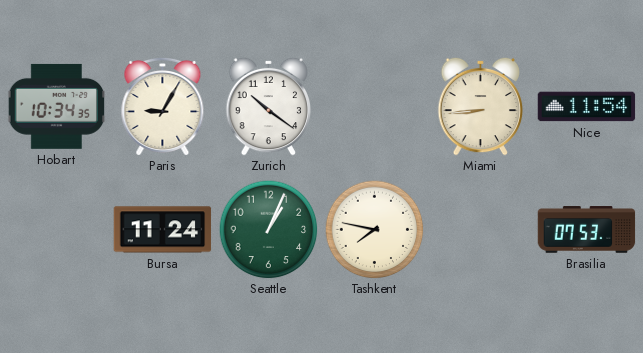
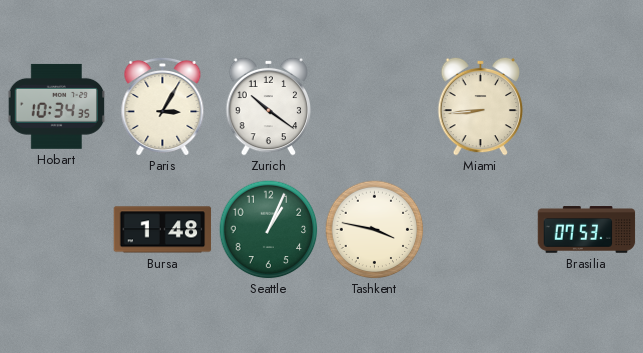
Paris: 9:05 -> 3:05 (163, 106)
Nice: 11:54 -> none (587, 107)
Bursa: 11:24 -> 1:48 (163, 230)
Tashkent: 7:47 -> 3:47 (375, 230)
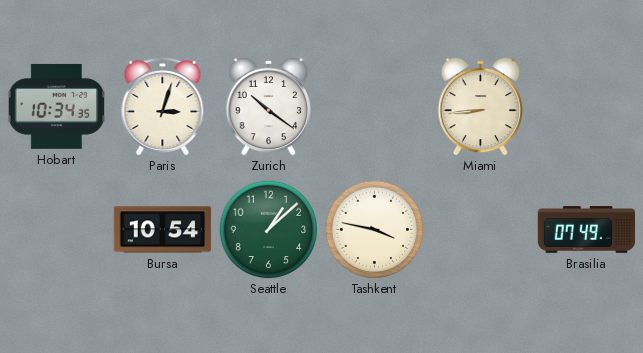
Paris: 3:05 -> 3:03 (163, 106)
Bursa: 1:48 -> 10:54 (163, 230)
Seattle: 1:04 -> 1:08 (269, 230)
Brasilia: 07:53 -> 07:49 (587, 230)
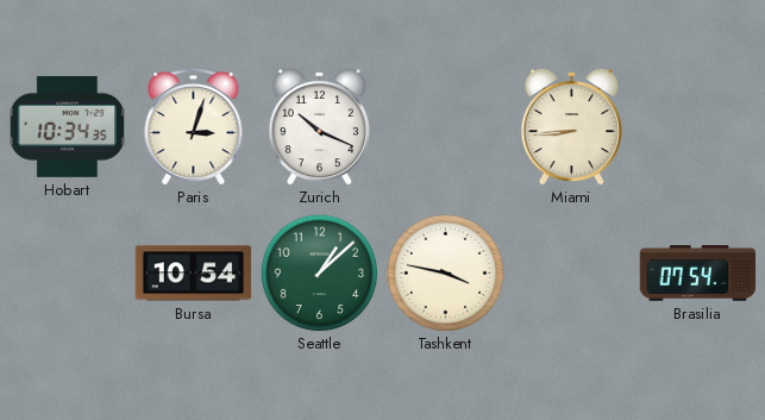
Zurich: 10:21 -> 10:19 (320, 126)
Brasilia: 07:49 -> 07:54 (698, 274)
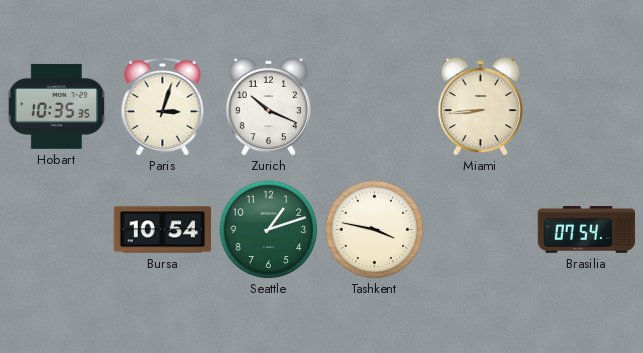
Hobart: 10:34 -> 10:35 (56, 106)
Seattle: 1:08 -> 1:12 (269, 230)
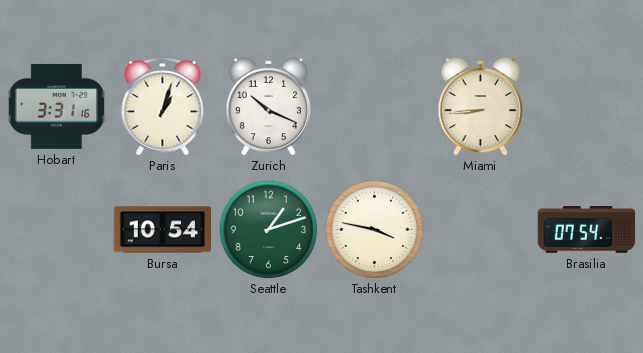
Hobart: 10:35 -> 3:31 (56, 106)
Paris: 3:03 -> 1:03 (163, 106)
